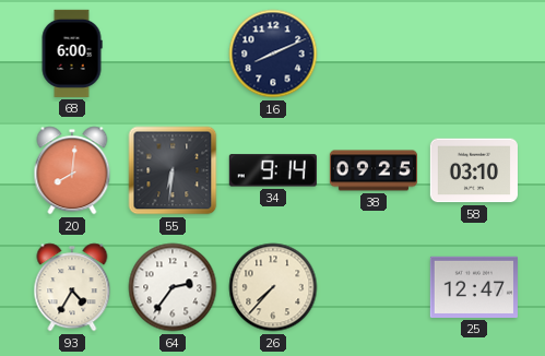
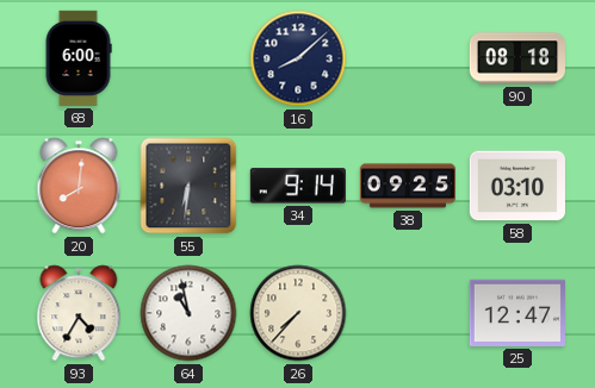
16: 8:11 -> 8:08 (298, 58)
90: none -> 08:18 (517, 58)
64: 2:36 -> 10:58 (188, 313)
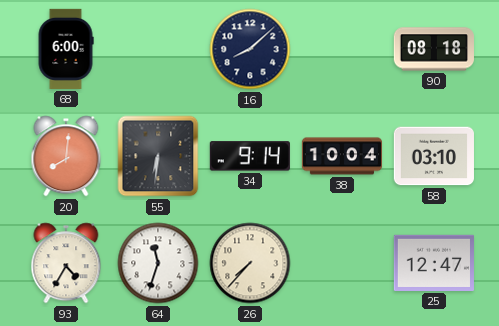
38: 09:25 -> 10:04 (341, 156)
64: 10:58 -> 11:33 (158, 263)
